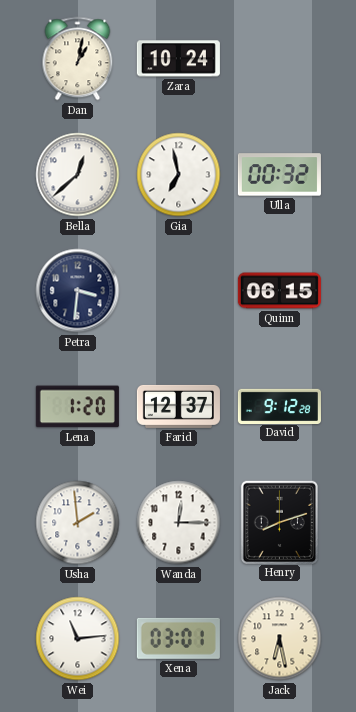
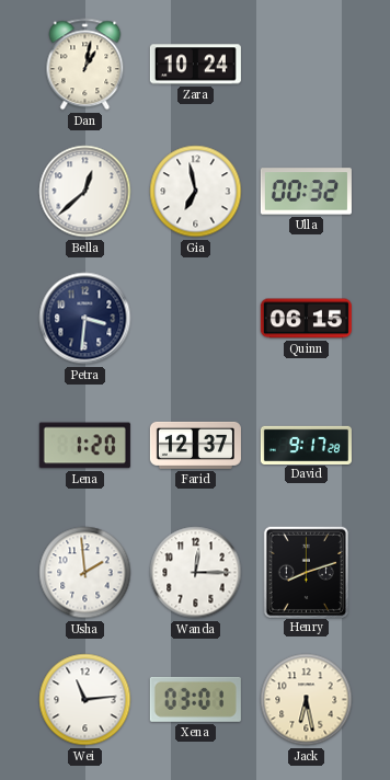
David: 9:12 -> 9:17 (306, 445)
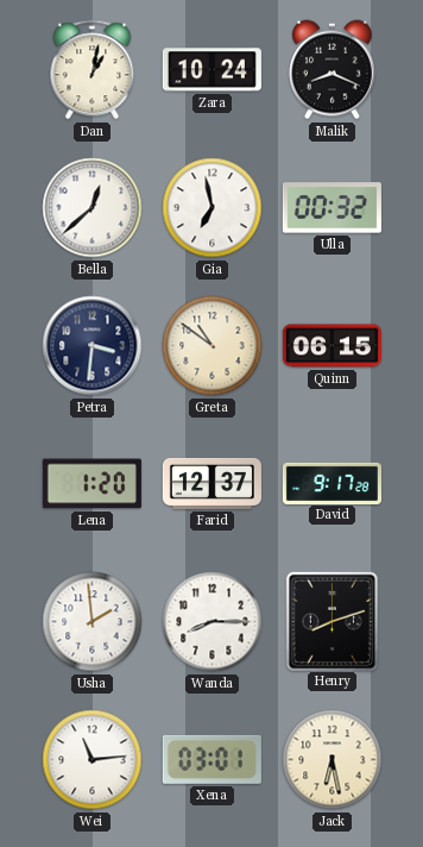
Malik: none -> 8:19 (332, 70)
Greta: none -> 10:51 (213, 346)
Wanda: 12:15 -> 8:15 (213, 622)
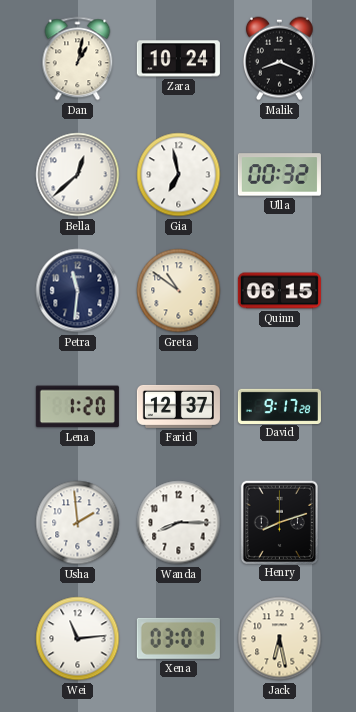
Petra: 3:31 -> 11:31 (78, 291)
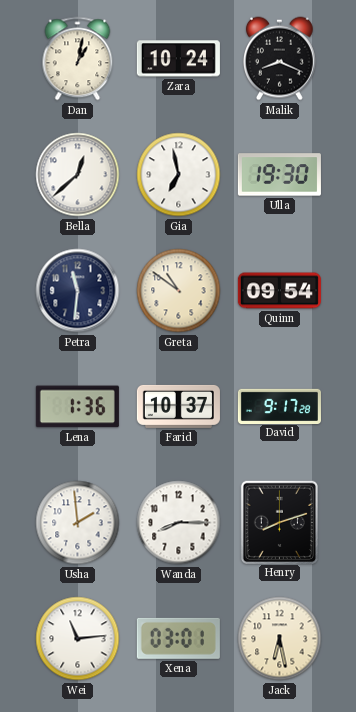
Ulla: 00:32 -> 19:30 (279, 175)
Quinn: 06:15 -> 09:54 (279, 291)
Lena: 1:20 -> 1:36 (77, 407)
Farid: 12:37 -> 10:37 (178, 406)
